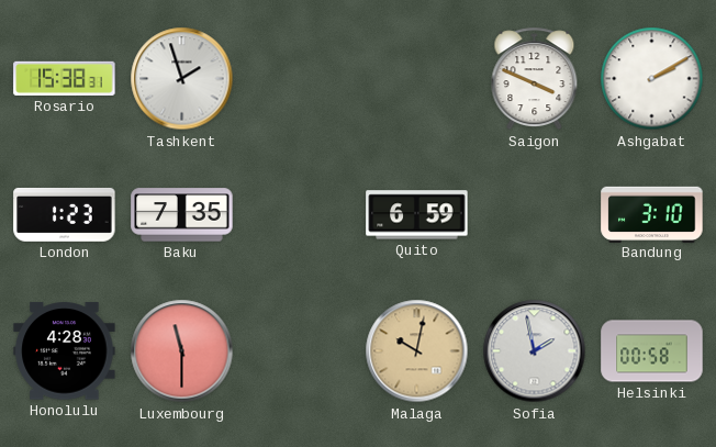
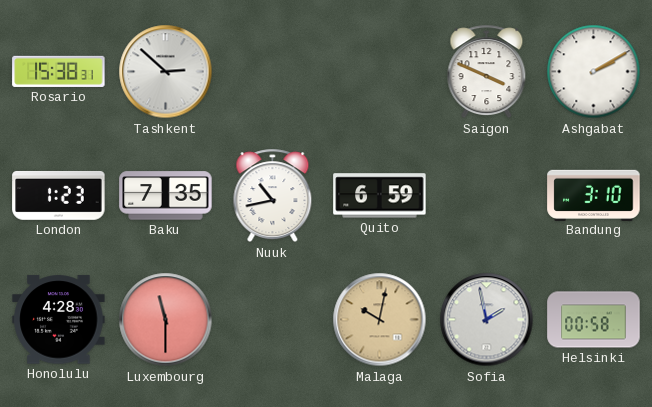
Tashkent: 1:57 -> 2:52 (166, 72)
Nuuk: none -> 10:43 (273, 196)
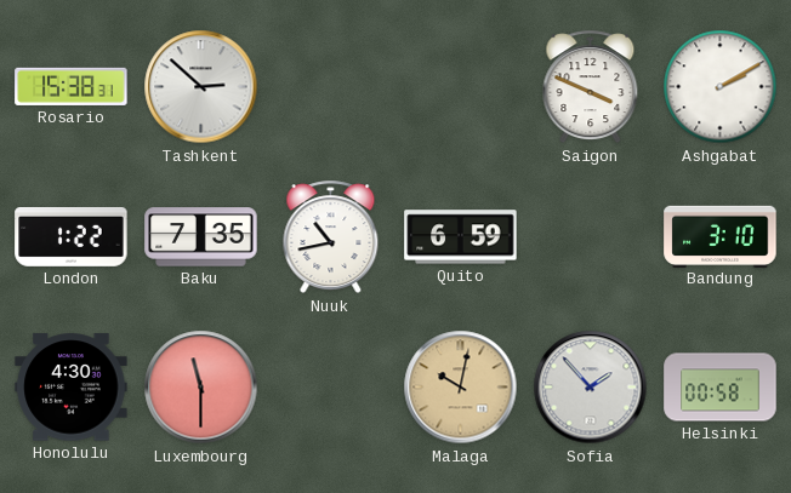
London: 1:23 -> 1:22 (72, 237)
Honolulu: 4:28 -> 4:30 (72, 388)
Sofia: 1:58 -> 1:53 (591, 388)
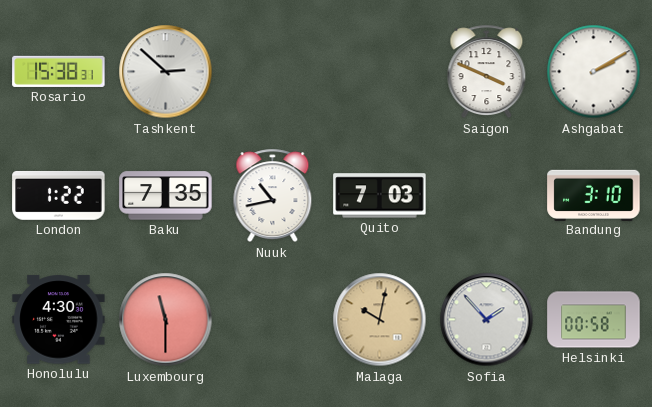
Quito: 6:59 -> 7:03 (380, 196)
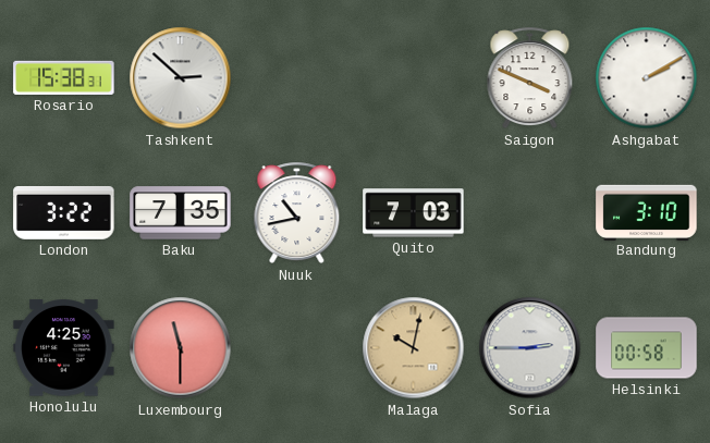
London: 1:22 -> 3:22 (64, 213)
Honolulu: 4:30 -> 4:25 (64, 348)
Sofia: 1:53 -> 2:45 (530, 348)
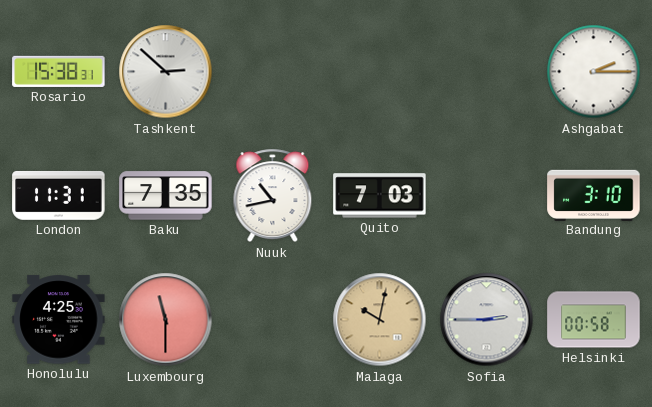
Saigon: 3:49 -> none (530, 78)
Ashgabat: 2:10 -> 2:15 (594, 72)
London: 3:22 -> 11:31 (59, 196)
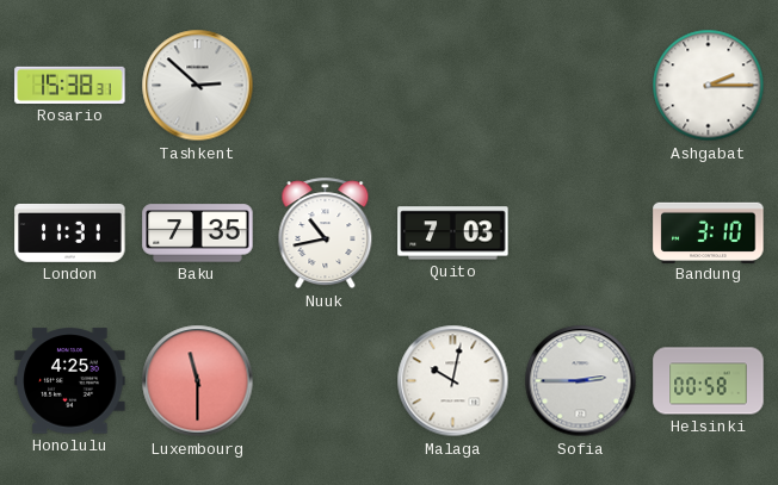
Malaga dial: champagne -> white (453, 381)
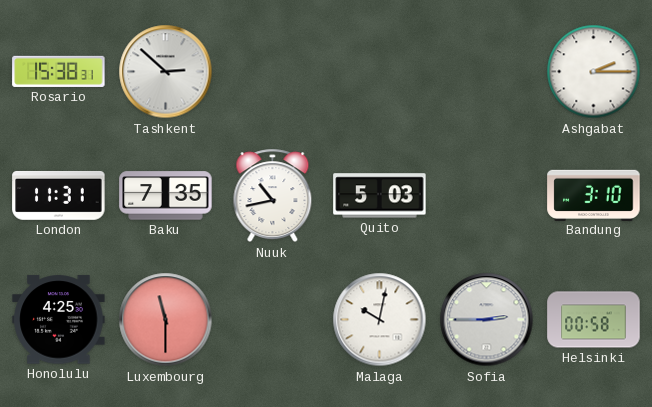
Quito: 7:03 -> 5:03 (380, 196)
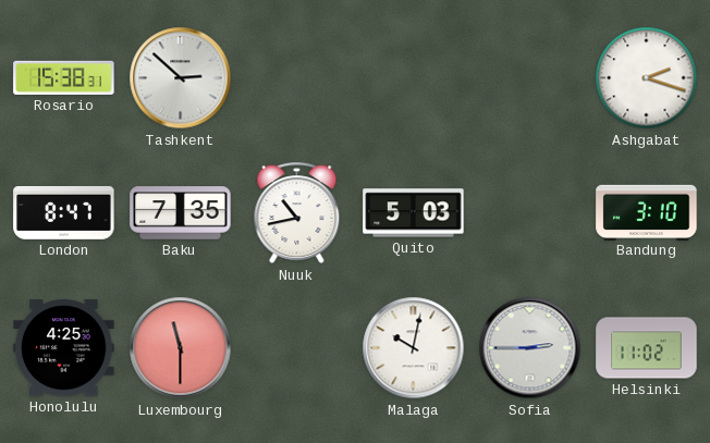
Ashgabat: 2:15 -> 2:18 (647, 78)
London: 11:31 -> 8:47 (64, 213)
Helsinki: 00:58 -> 11:02 (647, 348)
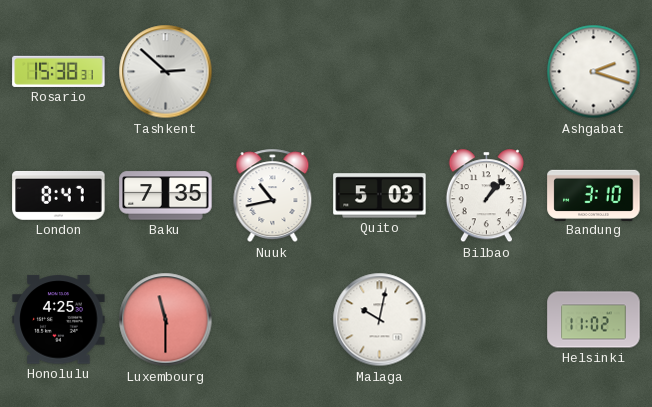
Bilbao: none -> 1:07 (486, 196)
Sofia: 2:45 -> none (530, 348)
